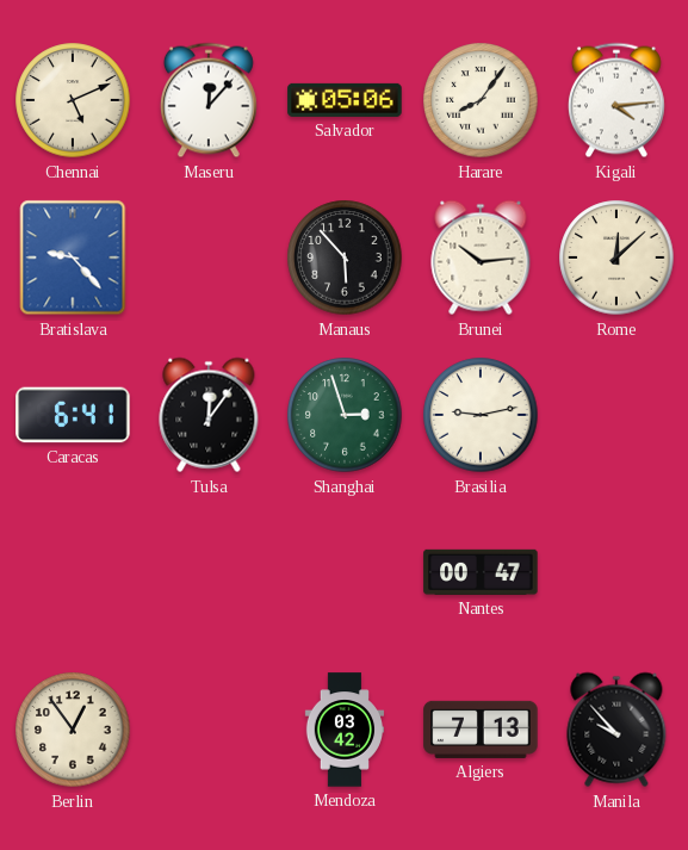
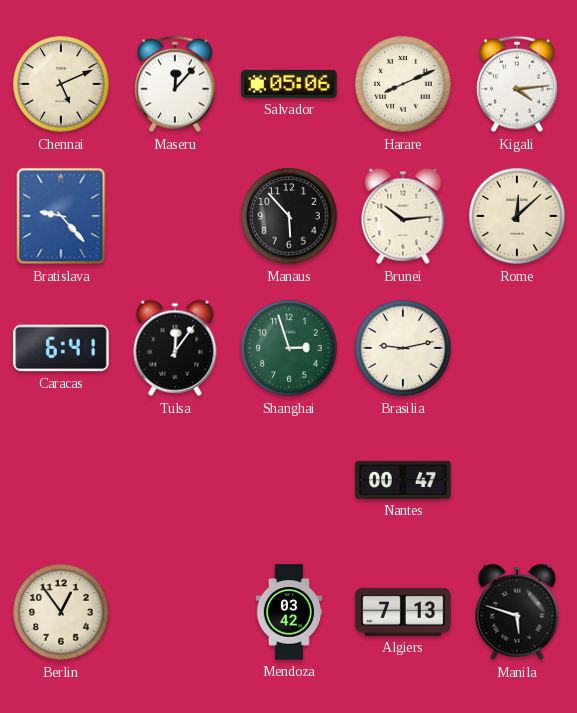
Harare: 8:06 -> 8:11 (403, 84)
Manila: 9:53 -> 5:48 (517, 612)
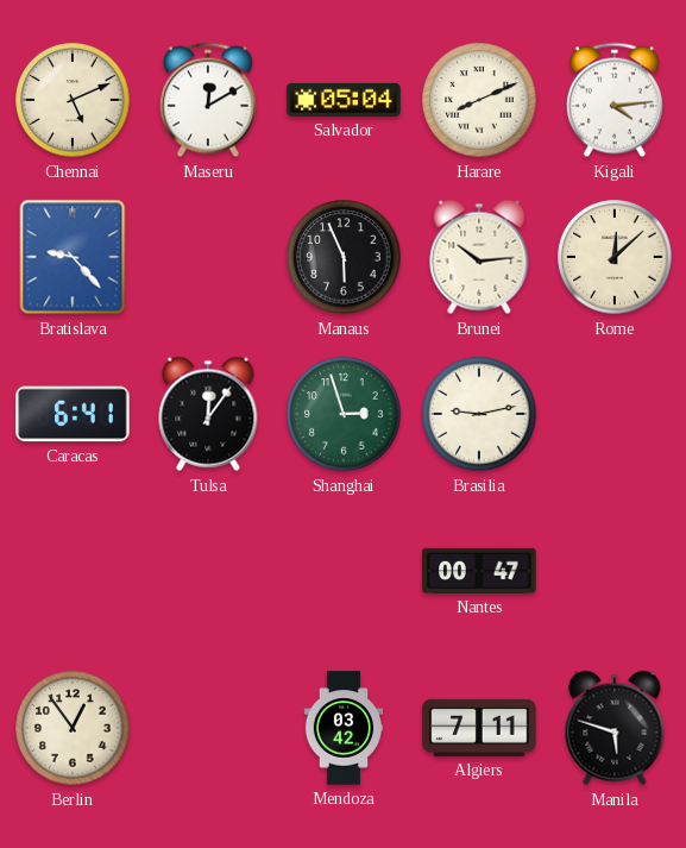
Maseru: 12:07 -> 12:10 (208, 100)
Salvador: 05:06 -> 05:04 (344, 100)
Manaus: 5:53 -> 5:56 (344, 257)
Algiers: 7:13 -> 7:11 (479, 728)
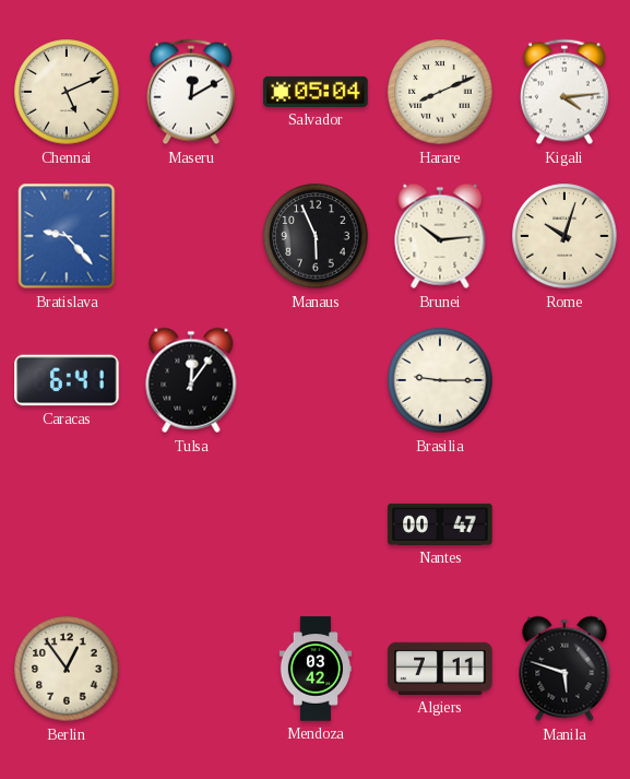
Rome: 12:08 -> 10:03 (564, 236)
Shanghai: 2:57 -> none (344, 414)
Brasilia: 9:13 -> 9:15 (440, 380)
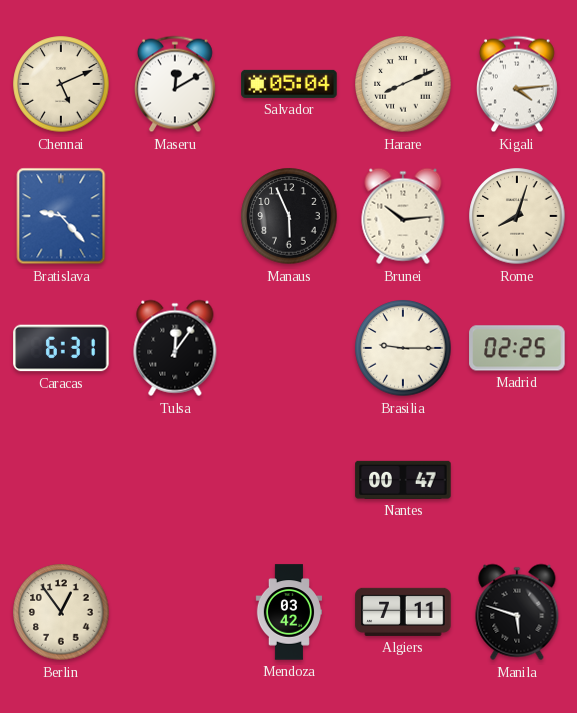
Rome: 10:03 -> 8:03 (517, 216)
Caracas: 6:41 -> 6:31 (61, 348)
Madrid: none -> 02:25 (517, 348)
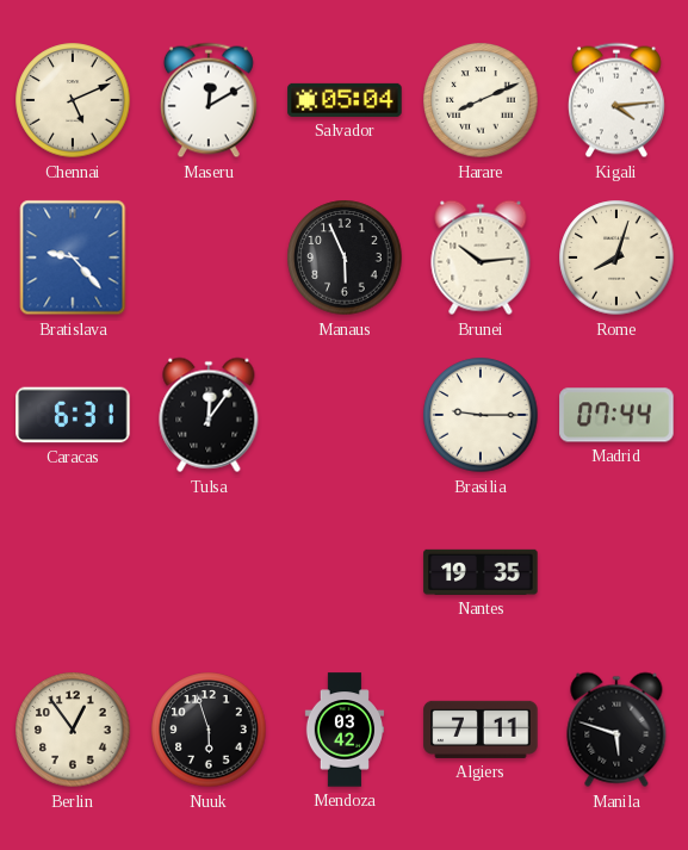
Madrid: 02:25 -> 07:44 (616, 415)
Nantes: 00:47 -> 19:35 (481, 572)
Nuuk: none -> 5:57 (209, 730)
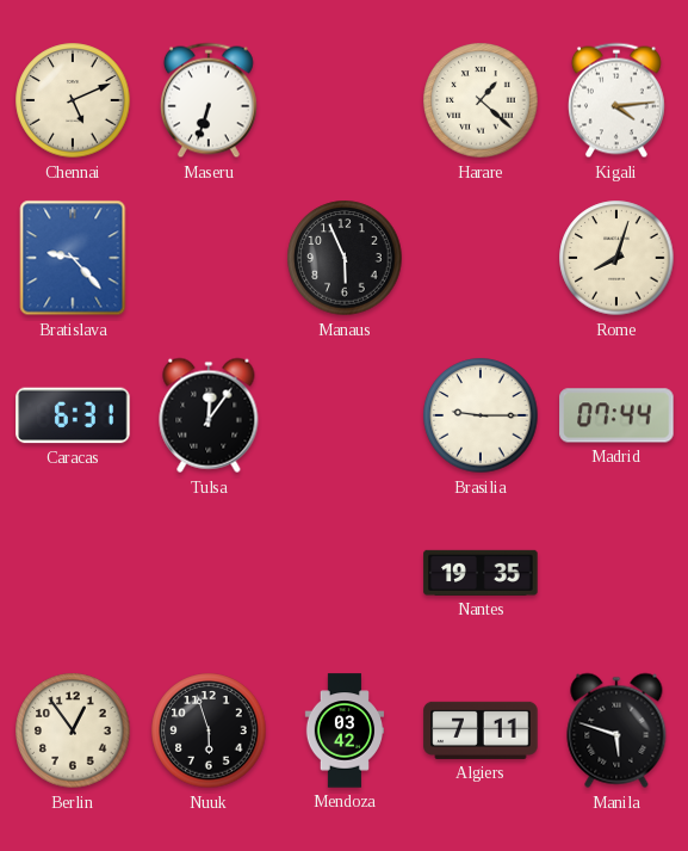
Maseru: 12:10 -> 6:33 (209, 100)
Salvador: 05:04 -> none (345, 100)
Harare: 8:11 -> 1:22 (481, 100)
Brunei: 10:14 -> none (481, 258)
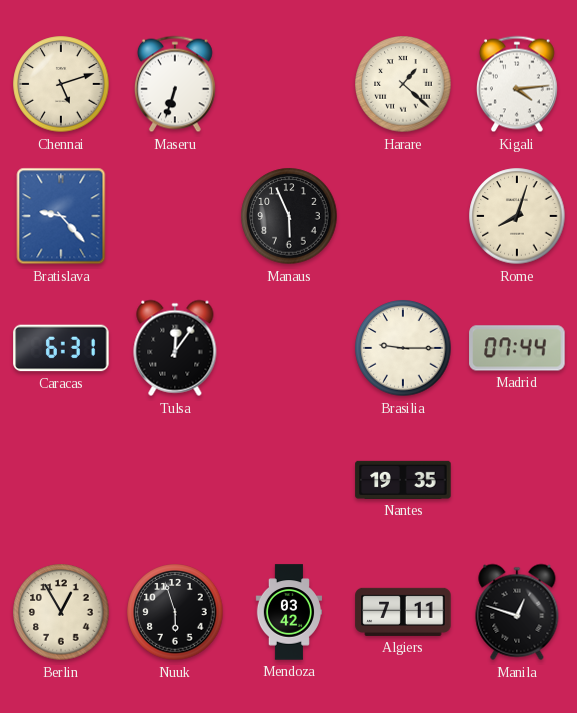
Chennai: 5:11 -> 5:12 (61, 84)
Berlin: 12:54 -> 12:55 (61, 612)
Manila: 5:48 -> 12:48 (517, 612)
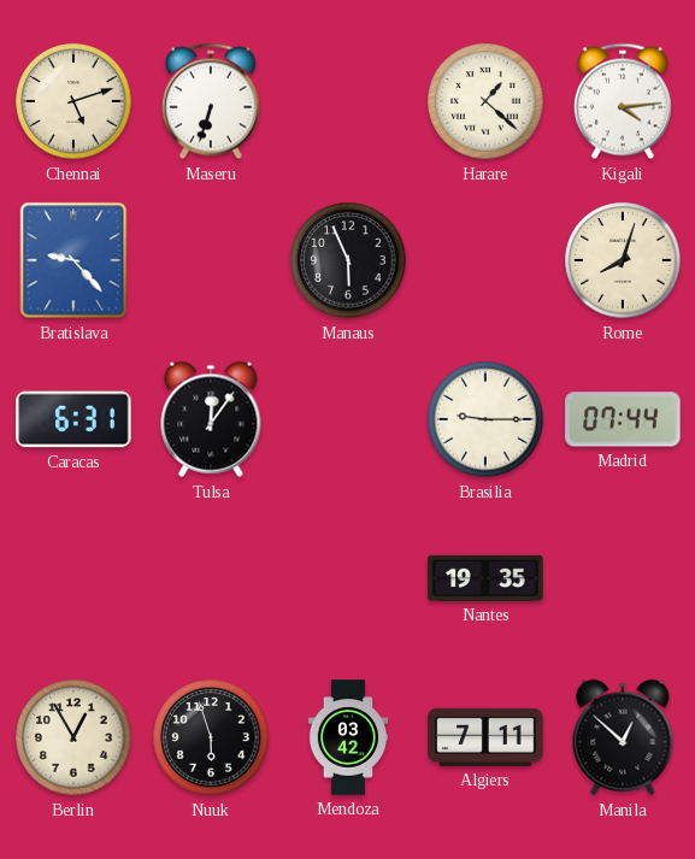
Manila: 12:48 -> 12:52 (623, 737)
